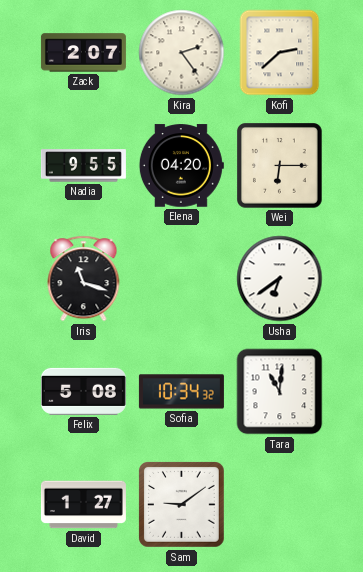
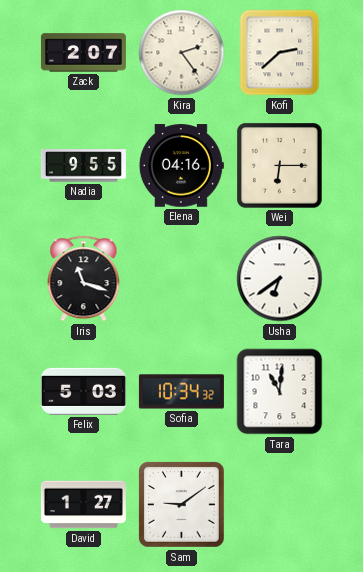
Elena: 04:20 -> 04:16 (181, 166)
Felix: 5:08 -> 5:03 (83, 391)
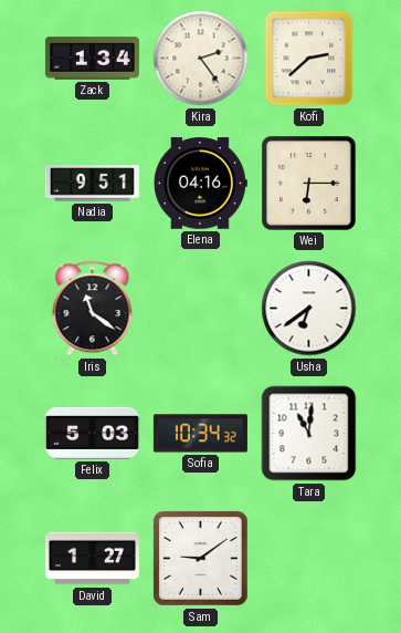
Zack: 2:07 -> 1:34 (92, 59)
Nadia: 9:55 -> 9:51 (92, 184)
Iris: 11:18 -> 11:21 (93, 309)
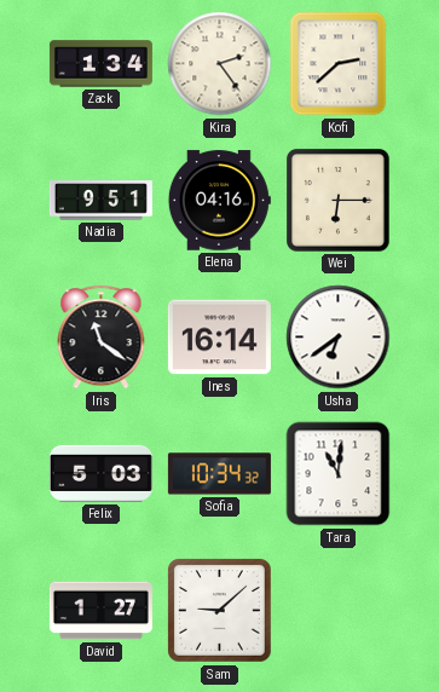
Ines: none -> 16:14 (219, 338)
Sam: 9:09 -> 9:08 (220, 611)
